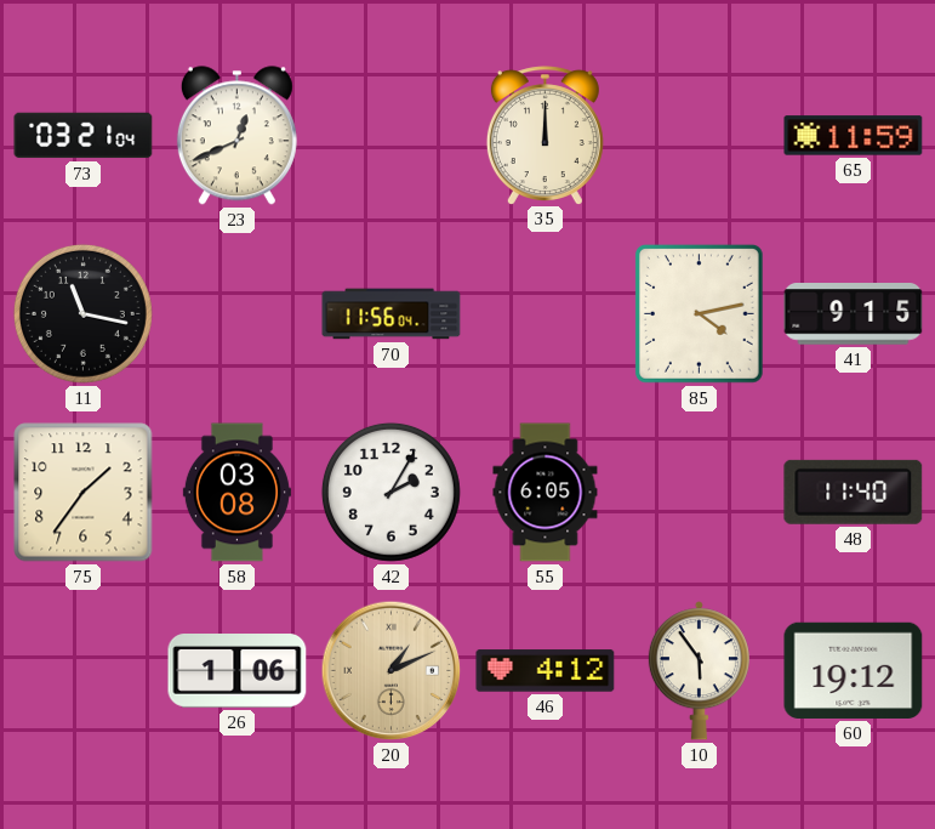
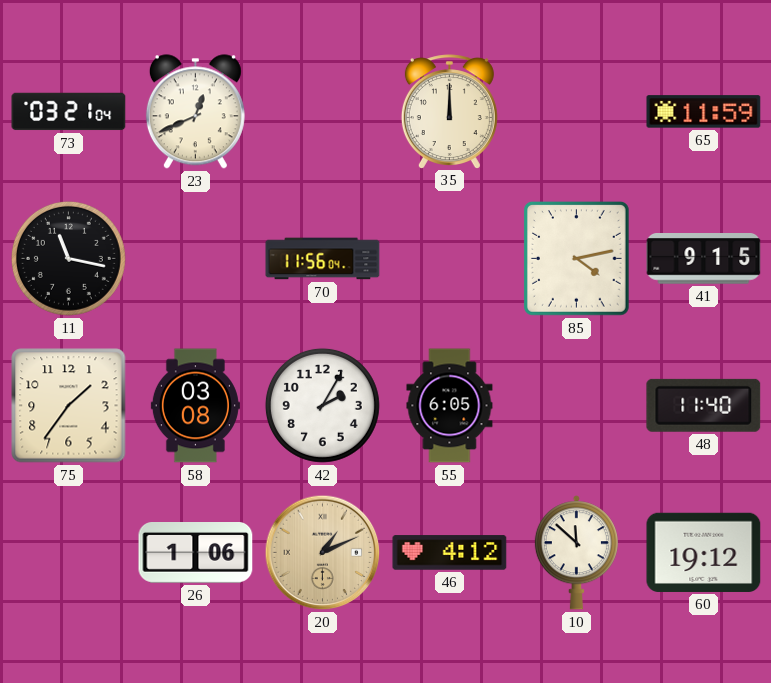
10: 5:54 -> 11:52 (576, 553)
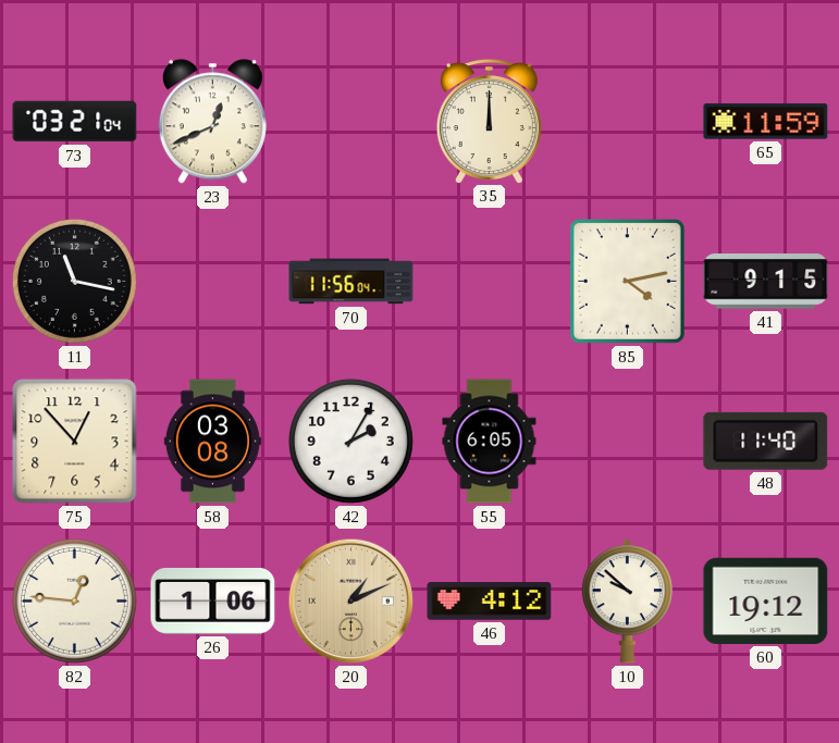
75: 1:36 -> 12:53 (75, 442)
82: none -> 12:46 (74, 600)
10: 11:52 -> 9:52 (627, 602)
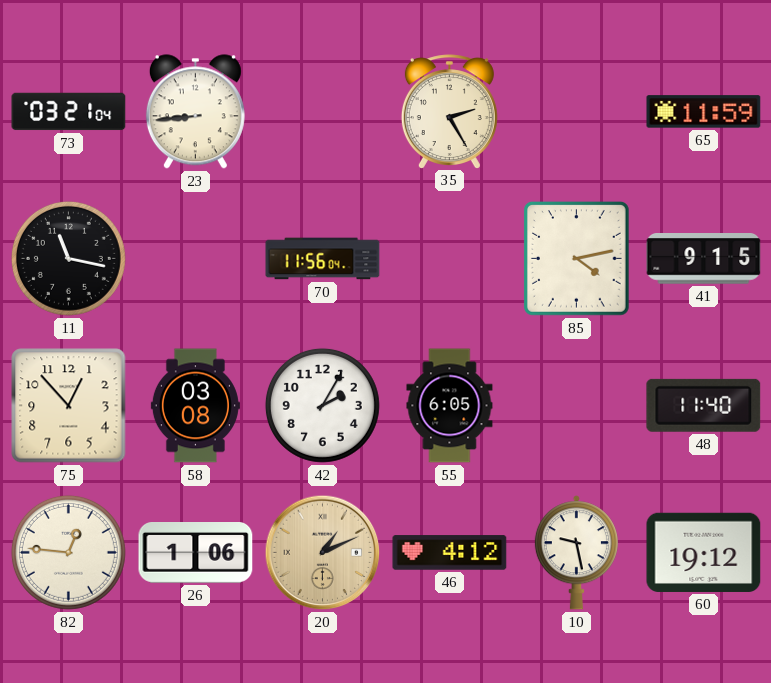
23: 12:41 -> 8:44 (195, 112)
35: 12:00 -> 2:25 (449, 111)
10: 9:52 -> 9:28 (576, 553)
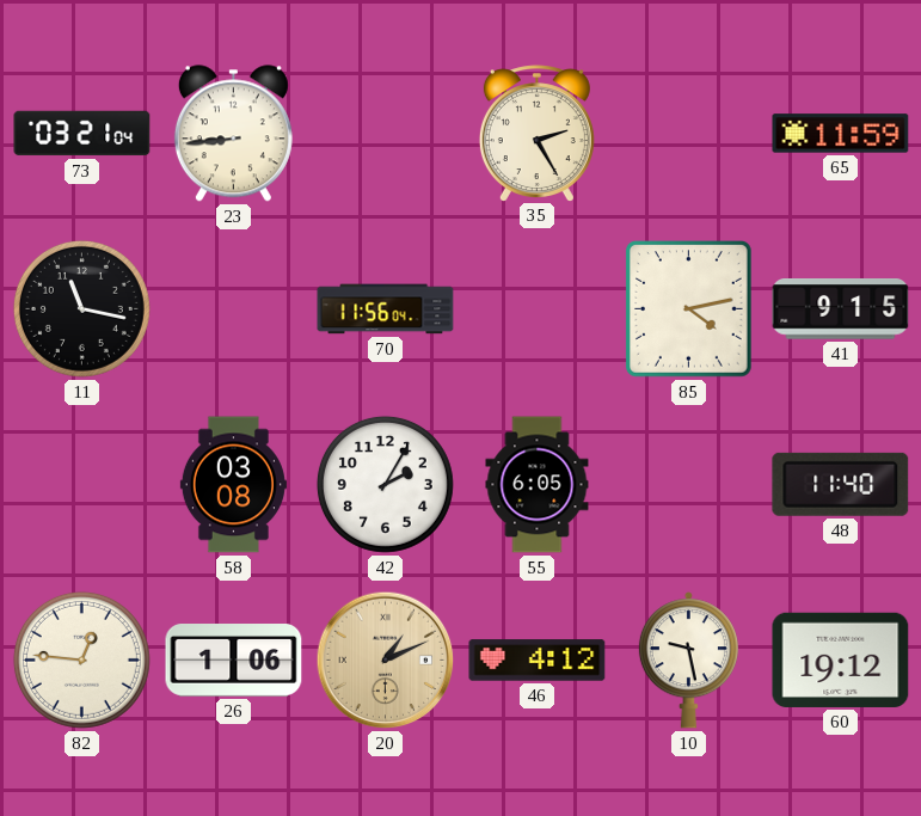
75: 12:53 -> none (69, 406)
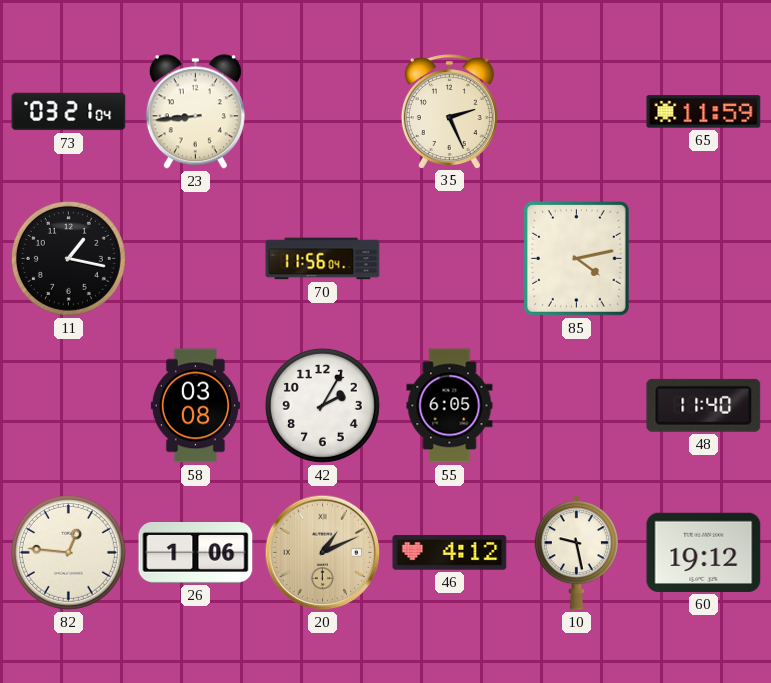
35: 2:25 -> 2:26 (449, 111)
11: 11:17 -> 1:17 (68, 258)
41: 9:15 -> none (841, 309)
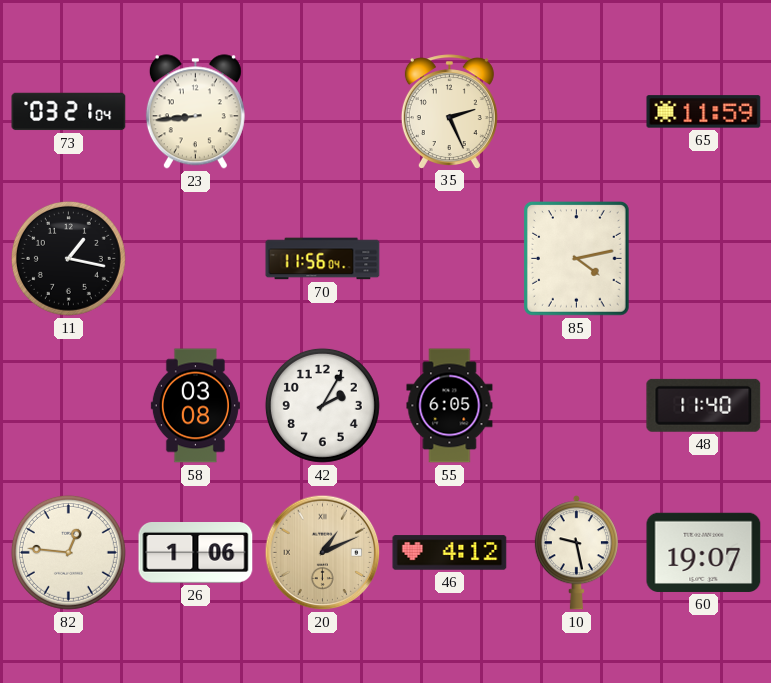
60: 19:12 -> 19:07 (704, 552)
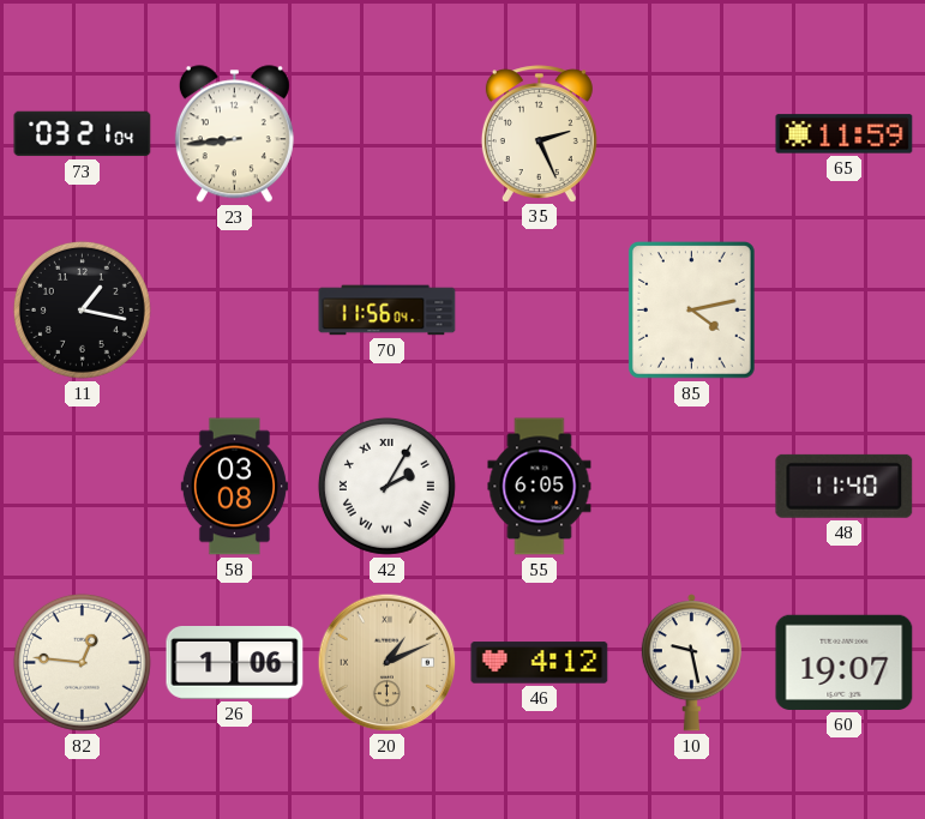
42 numerals: Arabic -> Roman (386, 486)
